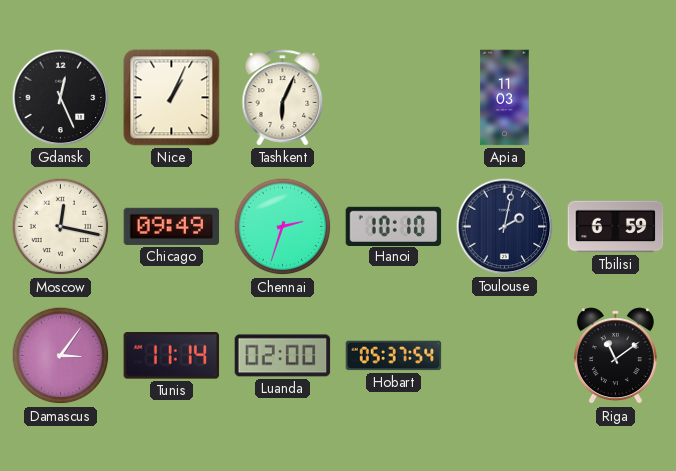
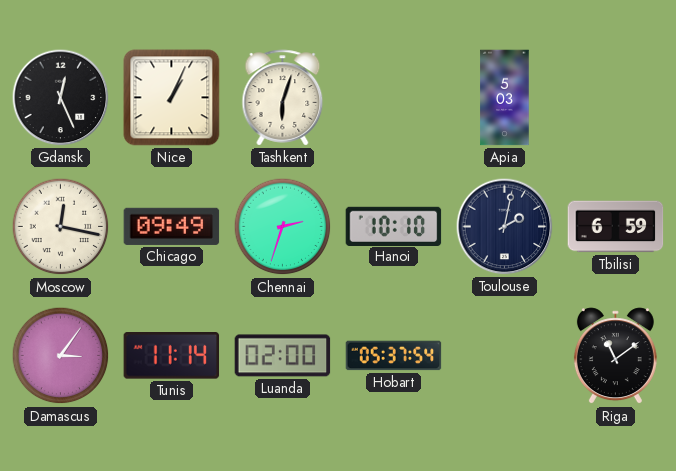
Tashkent: 6:04 -> 6:03 (283, 98)
Apia: 11:03 -> 5:03 (505, 98)
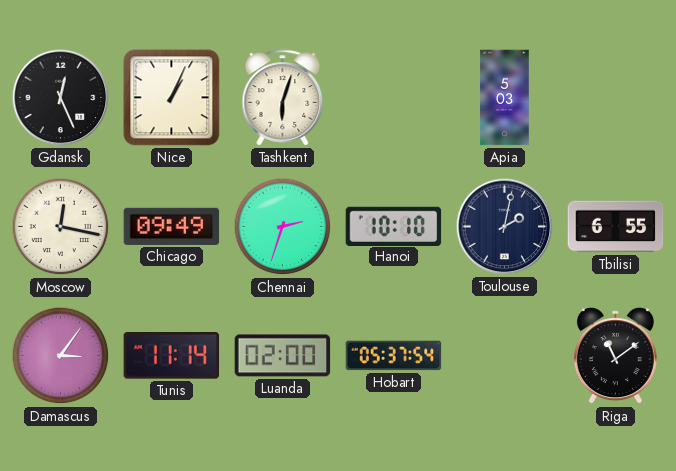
Tbilisi: 6:59 -> 6:55 (616, 227)
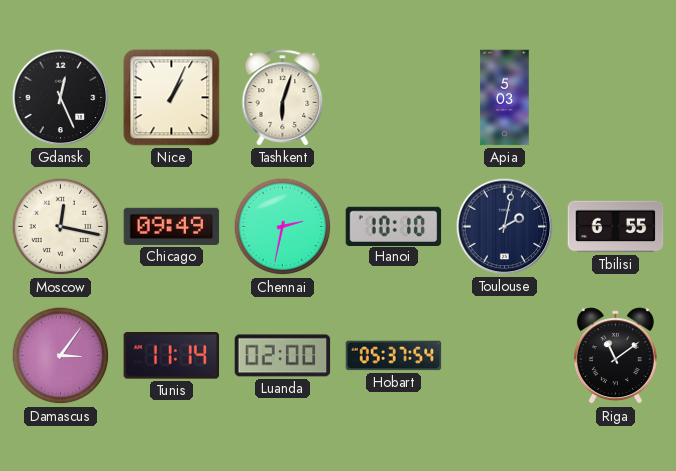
Chennai: 2:33 -> 2:32 (283, 227)
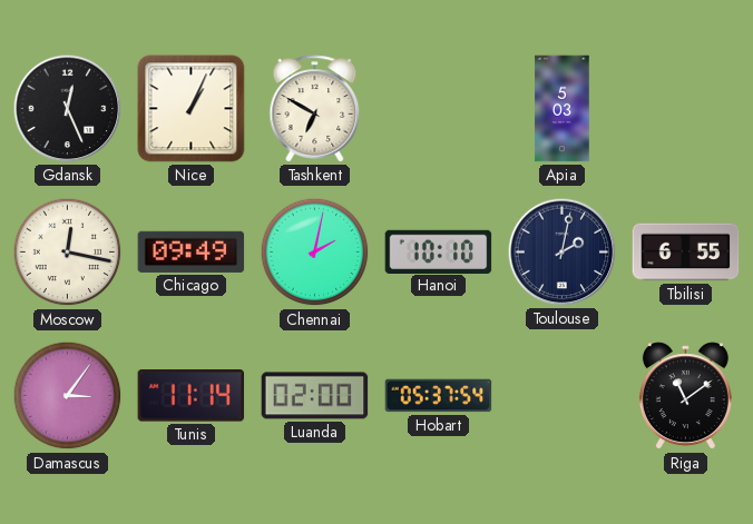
Tashkent: 6:03 -> 6:50 (315, 109)
Chennai: 2:32 -> 2:02 (315, 253)
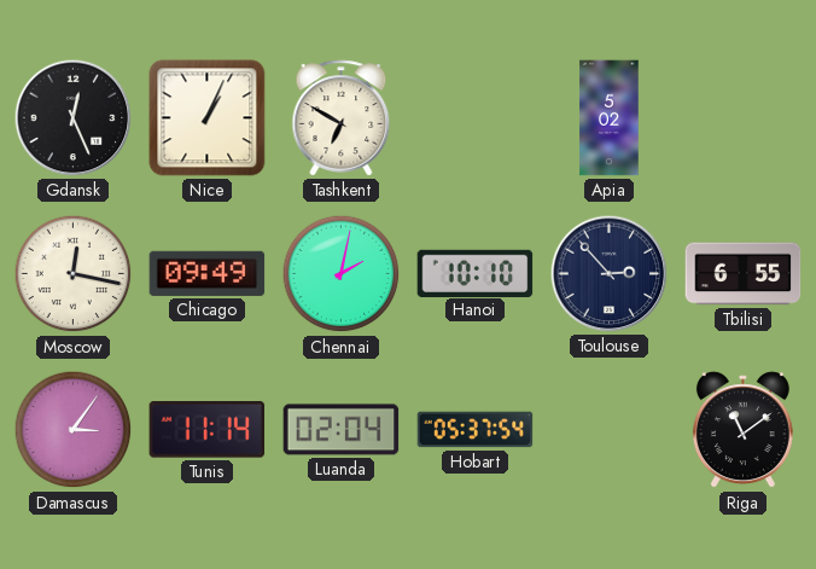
Apia: 5:03 -> 5:02 (610, 118)
Toulouse: 2:02 -> 2:53 (610, 274)
Luanda: 02:00 -> 02:04 (342, 430)
